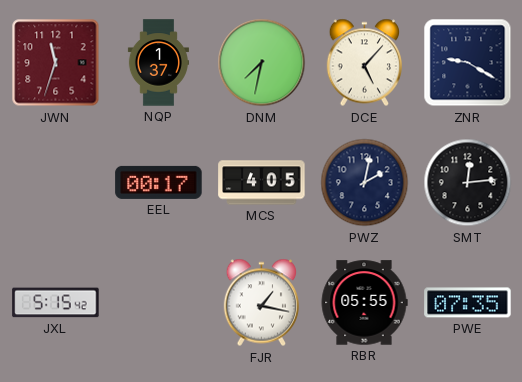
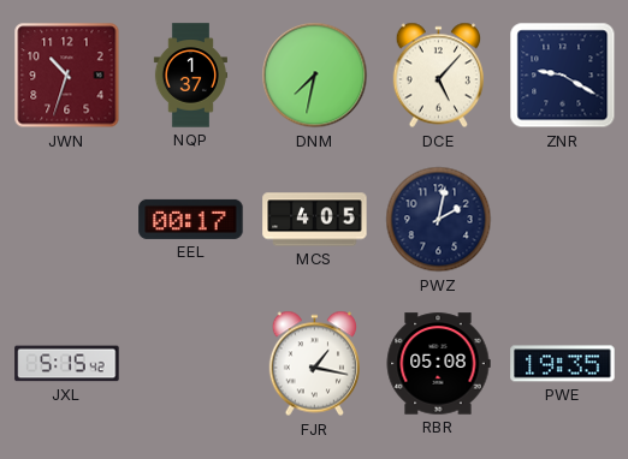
JWN: 11:33 -> 10:33 (67, 76)
SMT: 12:14 -> none (468, 183)
RBR: 05:55 -> 05:08 (438, 364)
PWE: 07:35 -> 19:35 (563, 364)
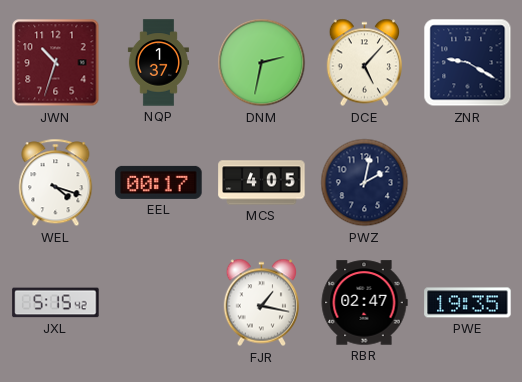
DNM: 7:32 -> 2:32 (262, 63)
WEL: none -> 4:18 (56, 183)
RBR: 05:08 -> 02:47 (364, 303)
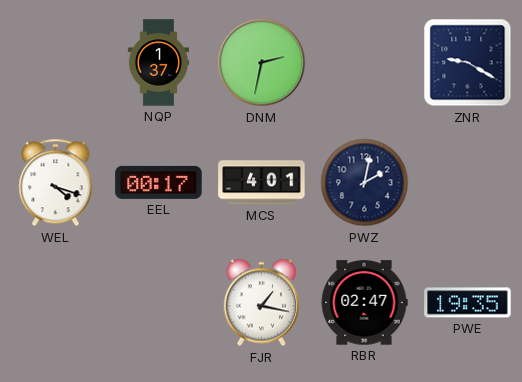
JWN: 10:33 -> none (56, 63)
DCE: 5:07 -> none (364, 63)
MCS: 4:05 -> 4:01 (262, 183)
JXL: 5:15 -> none (56, 303)
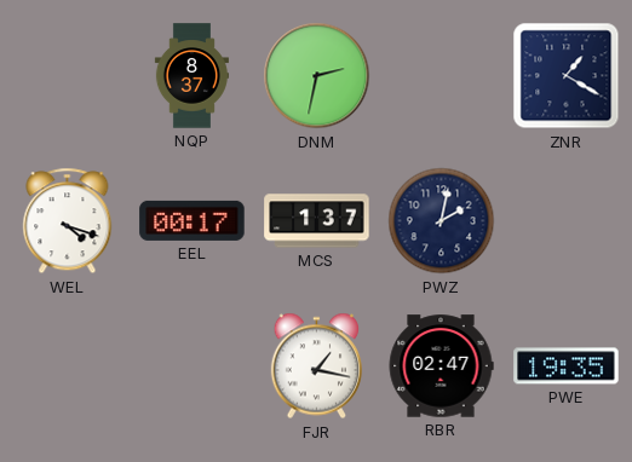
NQP: 1:37 -> 8:37 (191, 76)
ZNR: 9:20 -> 1:20 (567, 76)
MCS: 4:01 -> 1:37 (317, 221)
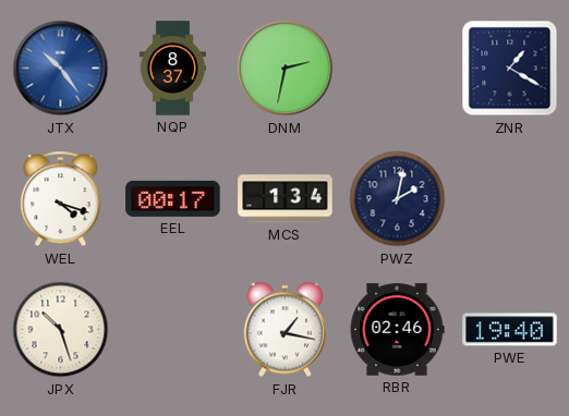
JTX: none -> 10:24 (61, 69)
MCS: 1:37 -> 1:34 (286, 199)
JPX: none -> 10:27 (61, 330)
RBR: 02:47 -> 02:46 (397, 330)
PWE: 19:35 -> 19:40 (510, 330)
